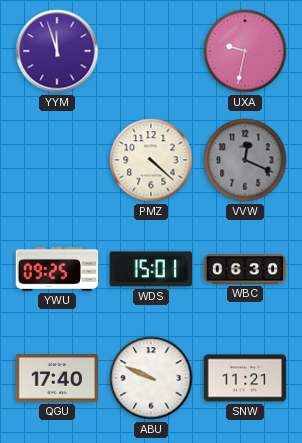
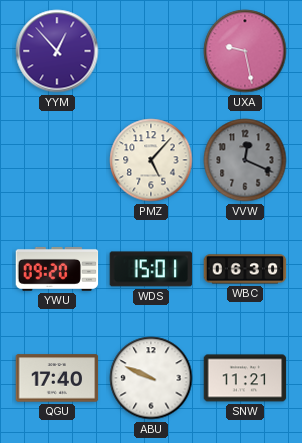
YYM: 11:57 -> 12:53 (57, 51)
UXA: 9:32 -> 9:28 (245, 51)
PMZ: 4:22 -> 5:07 (151, 160)
YWU: 09:25 -> 09:20 (57, 269)
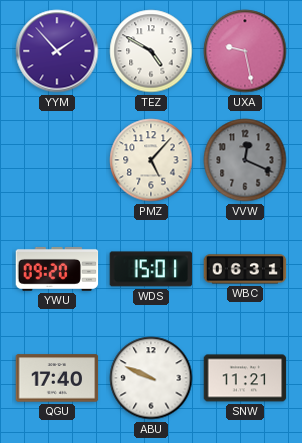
YYM: 12:53 -> 1:53 (57, 51)
TEZ: none -> 4:50 (151, 51)
WBC: 06:30 -> 06:31 (245, 269)
